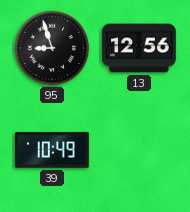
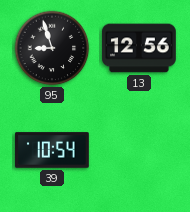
39: 10:49 -> 10:54 (52, 150)
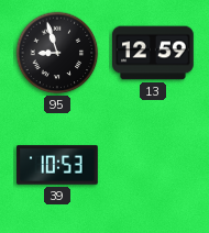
13: 12:56 -> 12:59 (153, 53)
39: 10:54 -> 10:53 (57, 165)
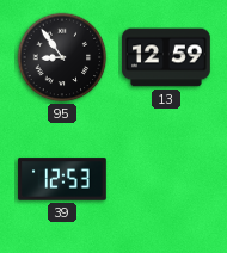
95: 8:57 -> 8:54 (62, 57)
39: 10:53 -> 12:53 (62, 179)
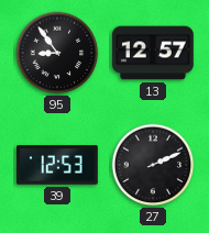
13: 12:59 -> 12:57 (153, 53)
27: none -> 2:11 (153, 165)
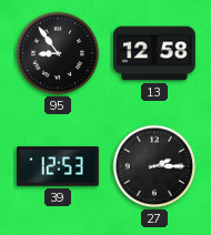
13: 12:57 -> 12:58 (154, 53)
27: 2:11 -> 2:15 (154, 166)
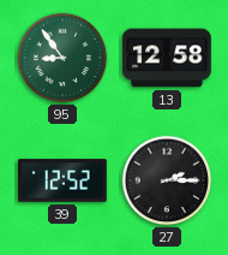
95 dial: black -> green (62, 58)
39: 12:53 -> 12:52 (62, 180)
